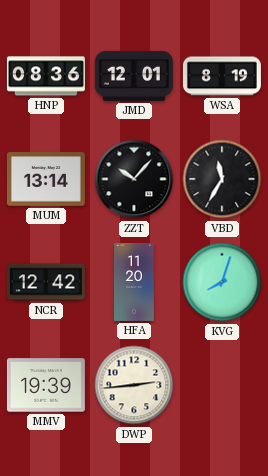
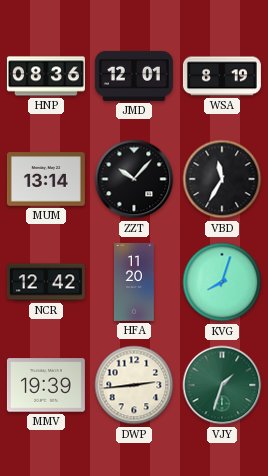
VJY: none -> 1:33 (222, 385)
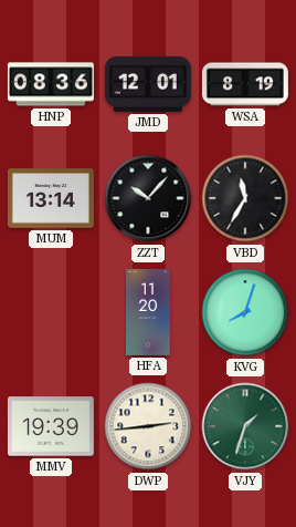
NCR: 12:42 -> none (46, 282)
